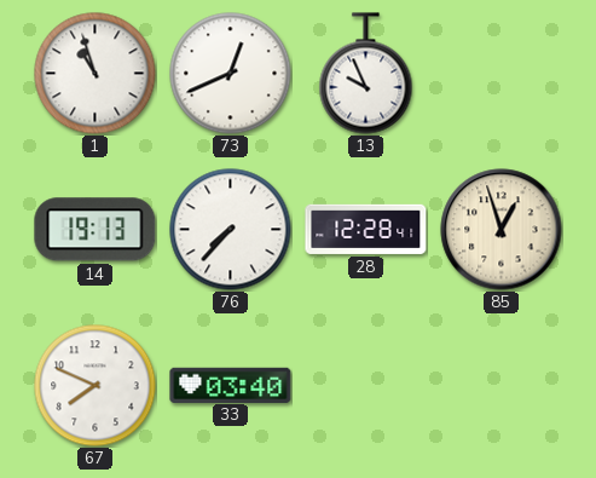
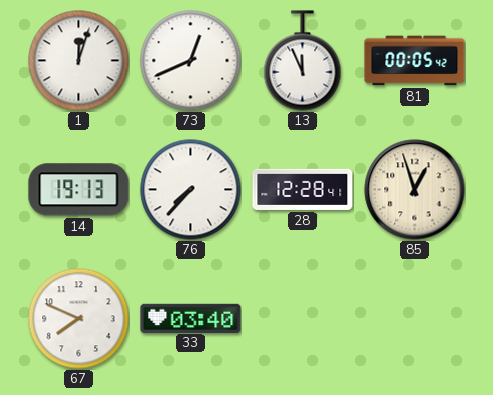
1: 10:57 -> 12:03 (79, 61)
13: 9:56 -> 11:56 (303, 61)
81: none -> 00:05 (415, 61)
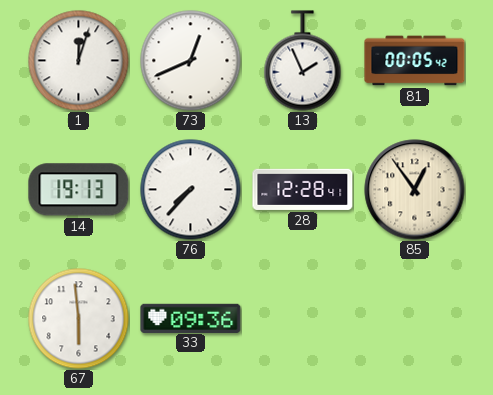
13: 11:56 -> 1:56 (303, 61)
85: 12:57 -> 12:54 (415, 190)
67: 7:49 -> 5:59 (79, 319)
33: 03:40 -> 09:36 (191, 318)
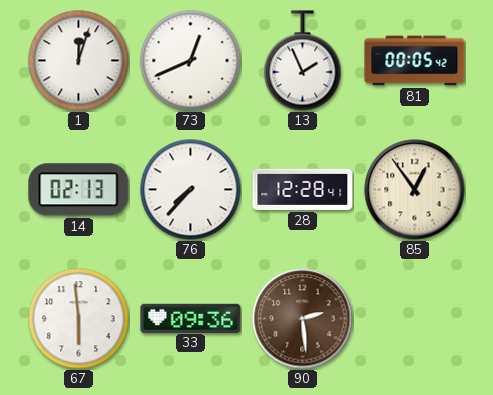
14: 19:13 -> 02:13 (79, 190)
90: none -> 2:29 (303, 319)
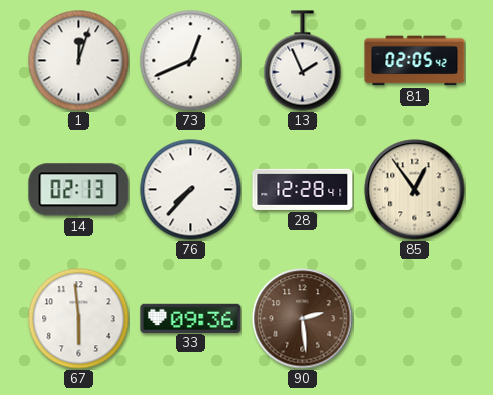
81: 00:05 -> 02:05 (415, 61)
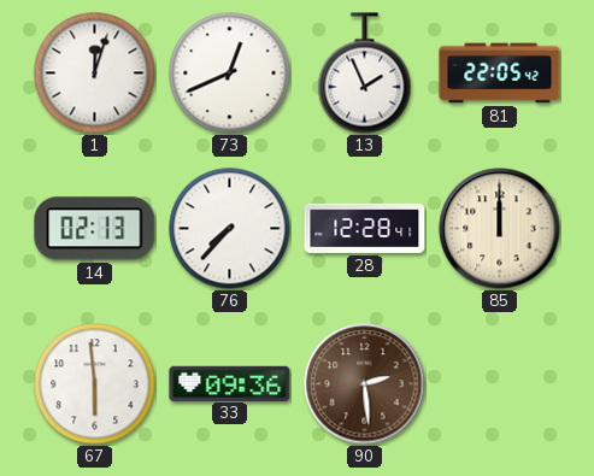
81: 02:05 -> 22:05 (500, 74)
85: 12:54 -> 12:00 (500, 229)
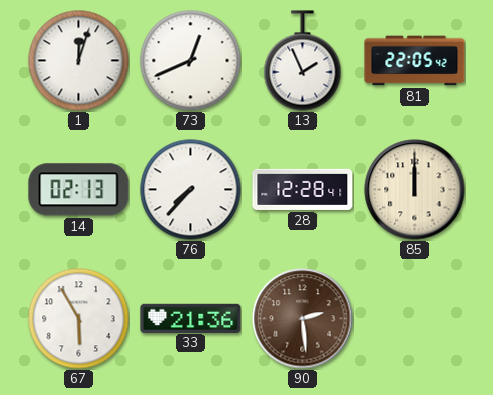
67: 5:59 -> 5:55 (79, 319)
33: 09:36 -> 21:36 (191, 318)
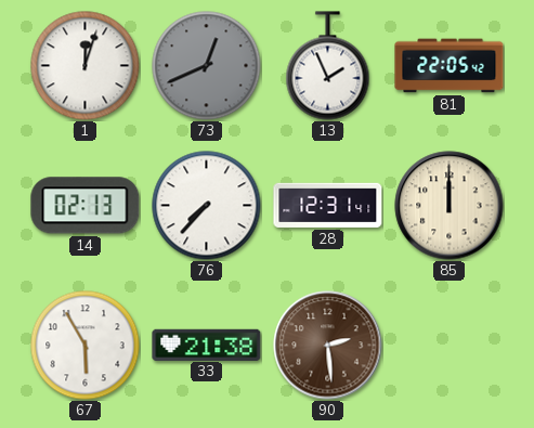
73 dial: white -> grey (207, 66)
28: 12:28 -> 12:31 (328, 205)
33: 21:36 -> 21:38 (207, 345)
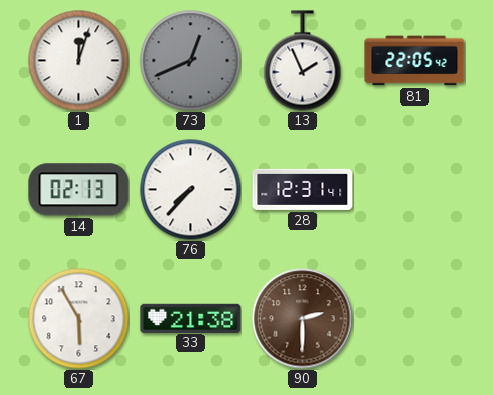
85: 12:00 -> none (450, 206)
90: 2:29 -> 2:30 (303, 319)
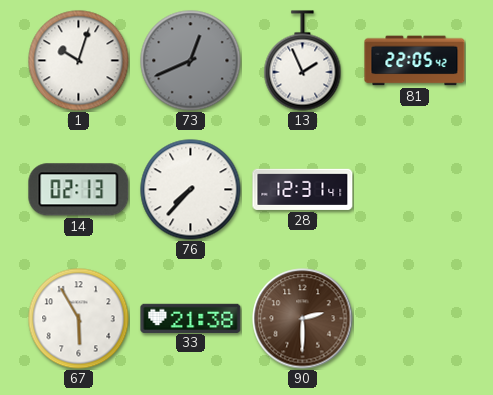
1: 12:03 -> 10:03 (79, 61)
